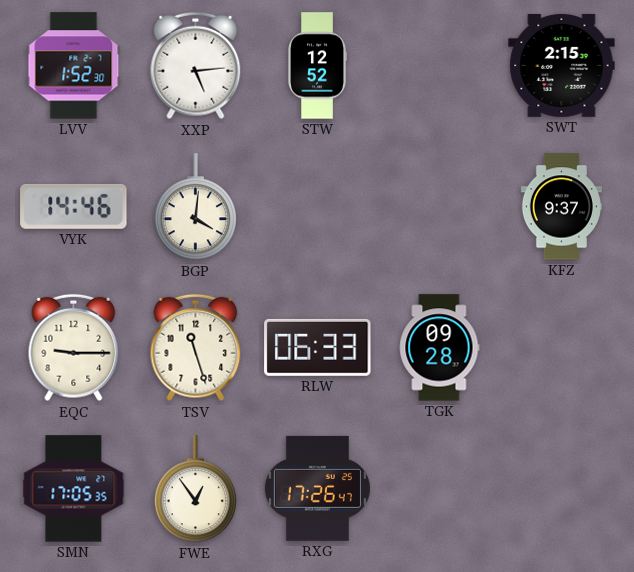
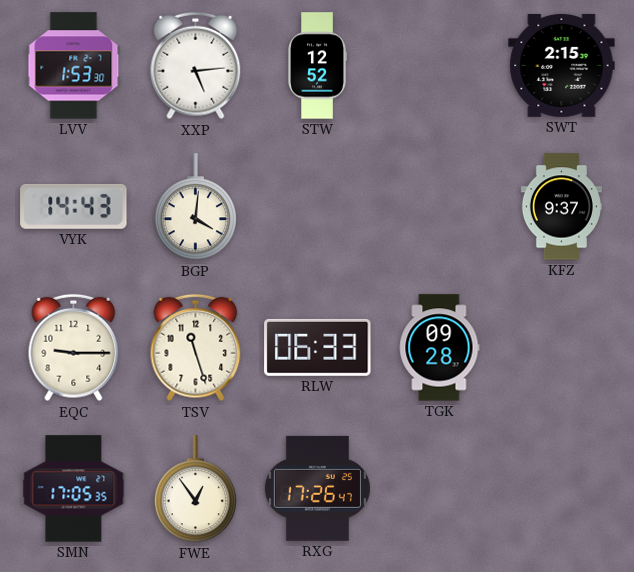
LVV: 1:52 -> 1:53 (74, 66)
VYK: 14:46 -> 14:43 (74, 206)
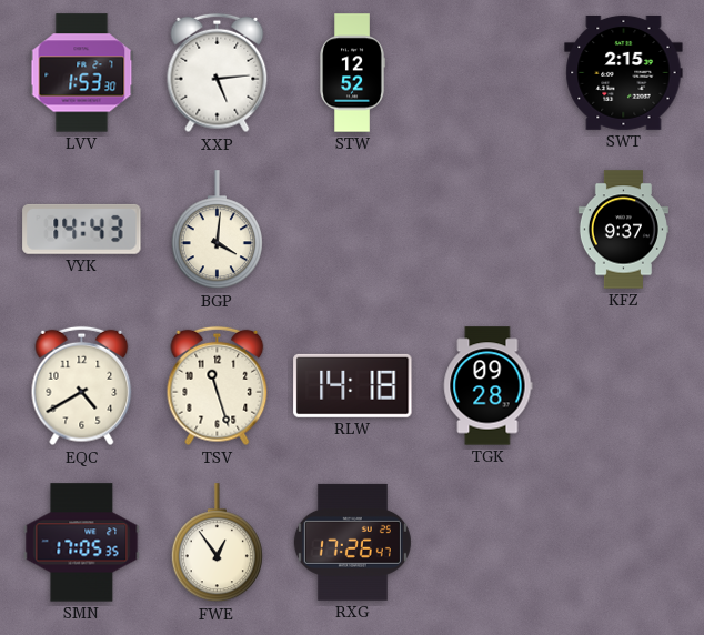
EQC: 9:15 -> 4:40 (82, 386)
RLW: 06:33 -> 14:18 (353, 385)
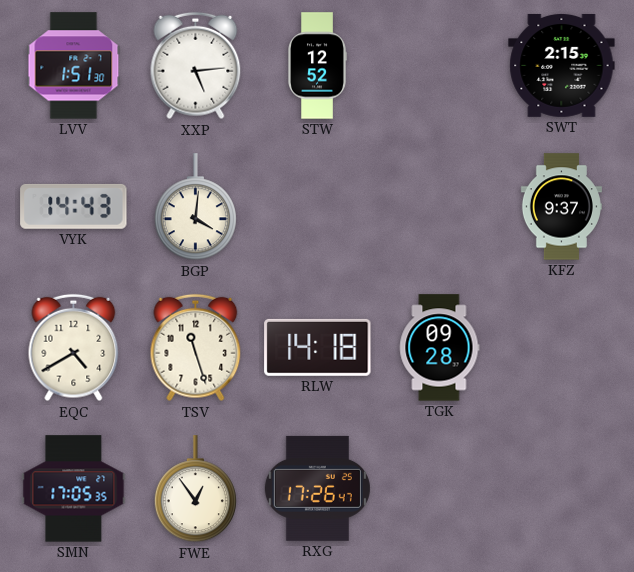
LVV: 1:53 -> 1:51 (74, 66)
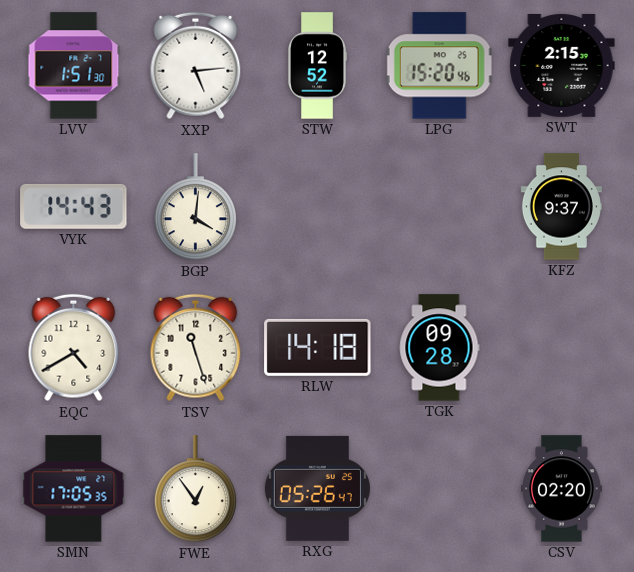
LPG: none -> 15:20 (439, 66)
RXG: 17:26 -> 05:26 (317, 488)
CSV: none -> 02:20 (562, 489)
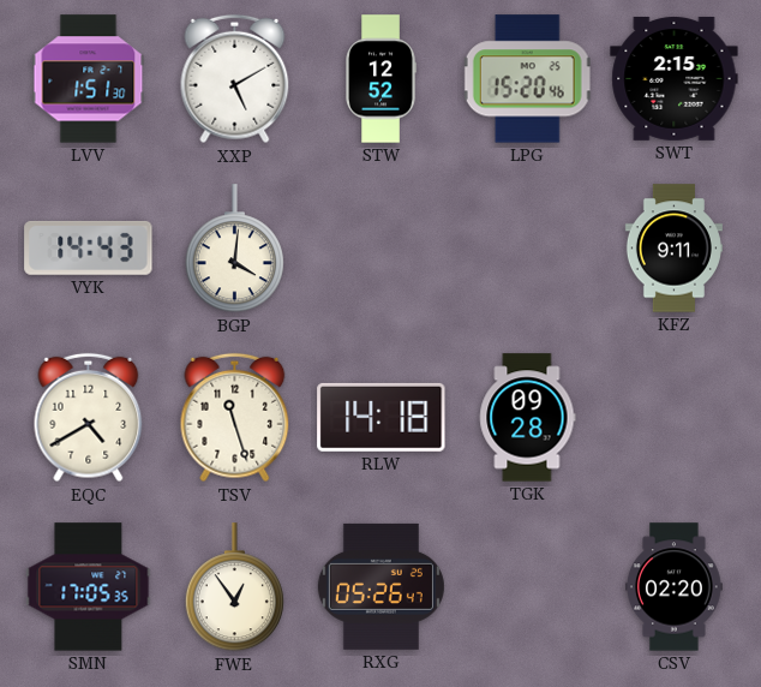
XXP: 5:14 -> 5:10 (235, 79)
KFZ: 9:37 -> 9:11 (673, 249)
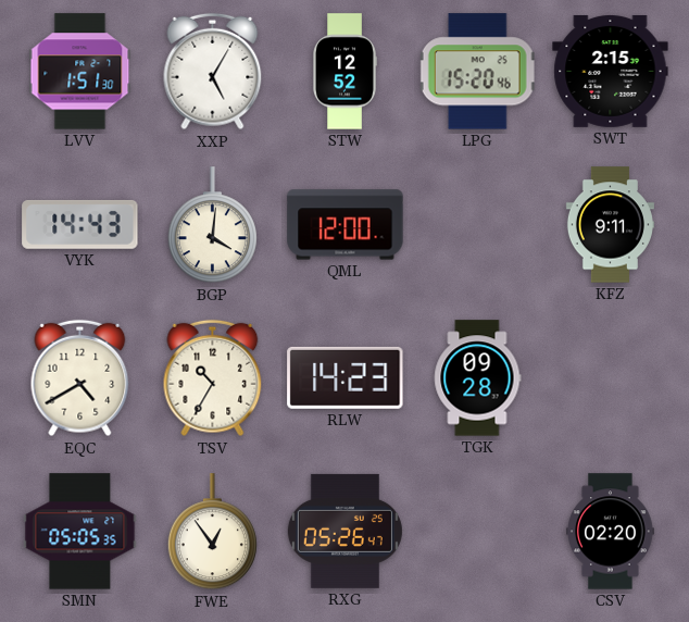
XXP: 5:10 -> 5:05 (213, 72)
QML: none -> 12:00 (346, 225)
TSV: 11:27 -> 10:35 (213, 378)
RLW: 14:18 -> 14:23 (346, 377)
SMN: 17:05 -> 05:05 (80, 532)
